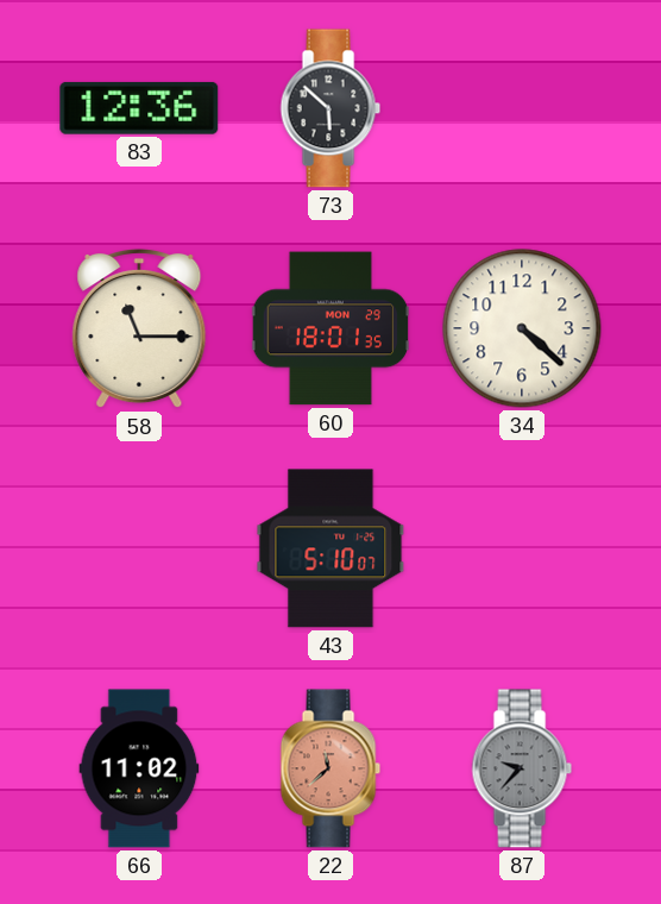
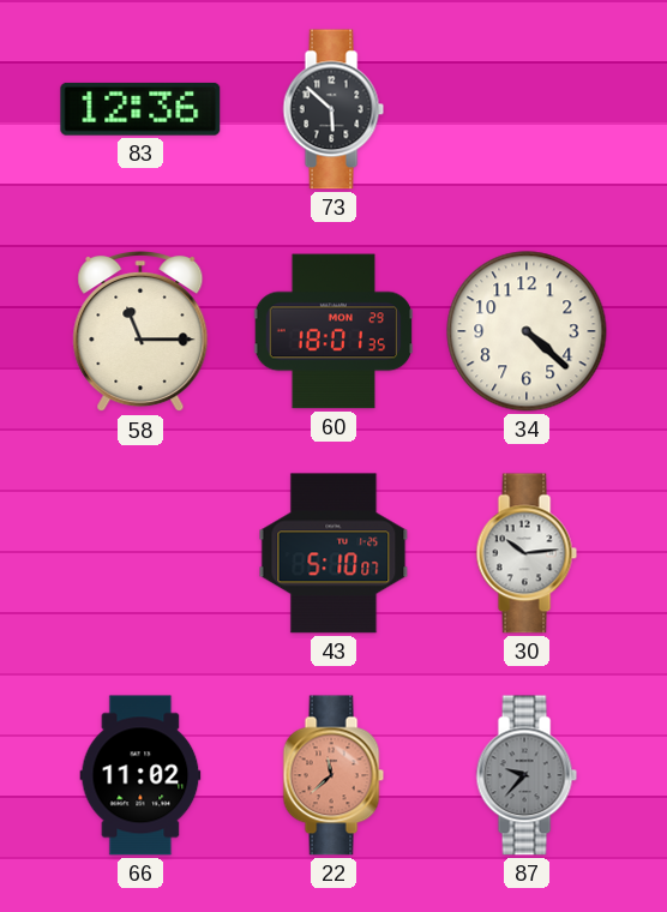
30: none -> 10:14 (527, 553)
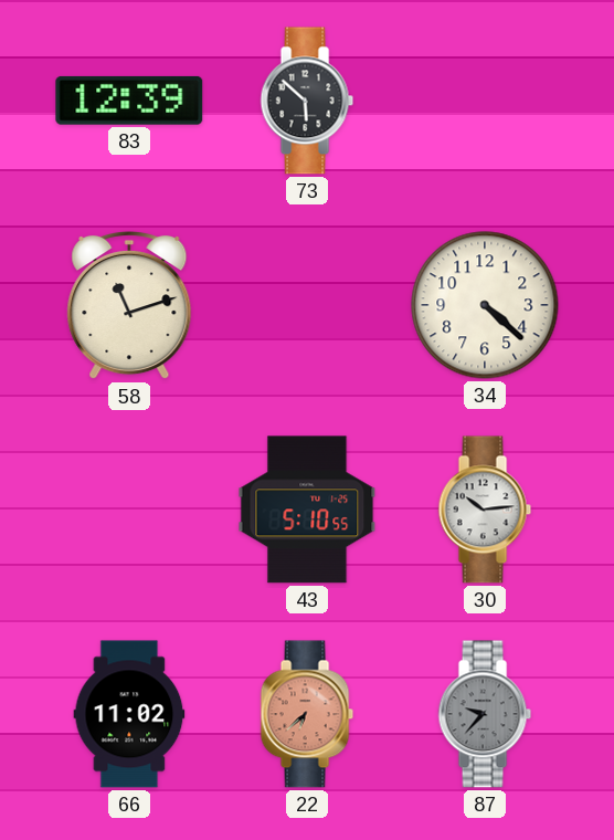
83: 12:36 -> 12:39 (129, 101)
58: 11:15 -> 11:12 (129, 305)
60: 18:01 -> none (333, 331)
43: 5:10:07 -> 5:10:55 (307, 510)
22: 11:38 -> 6:38 (307, 714)
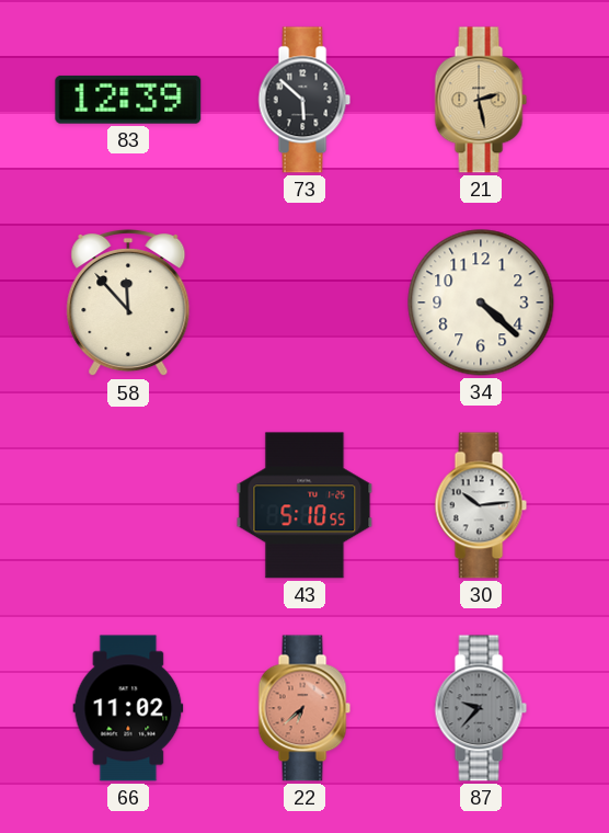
21: none -> 2:28 (481, 100)
58: 11:12 -> 11:53 (128, 303)
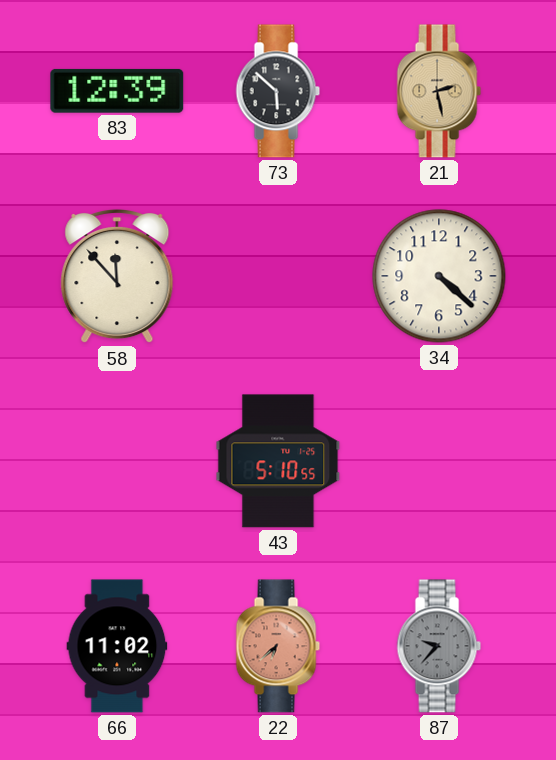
30: 10:14 -> none (481, 505)
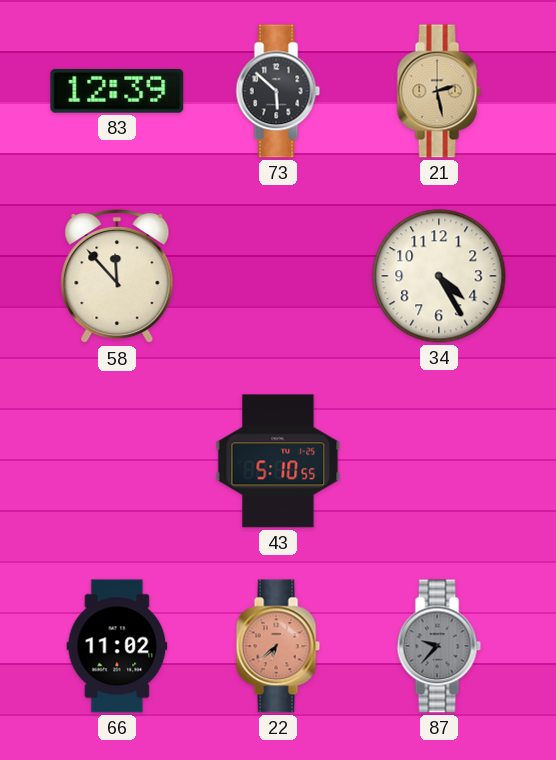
34: 4:22 -> 4:25 (439, 276)
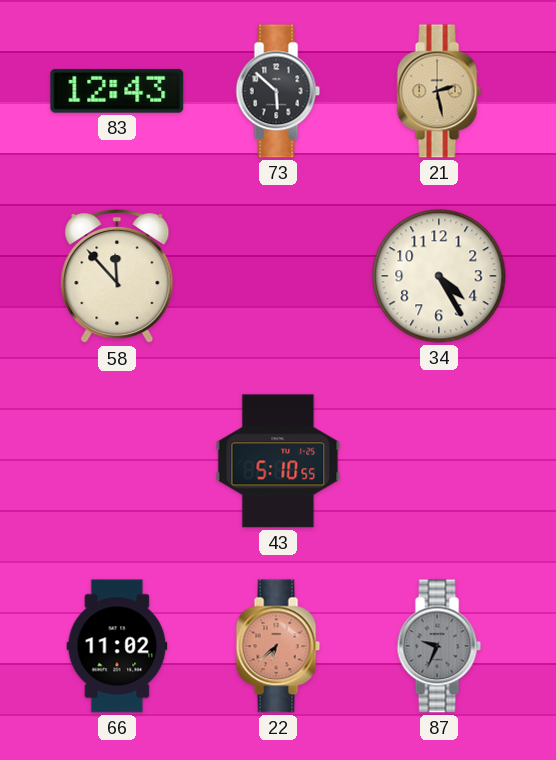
83: 12:39 -> 12:43 (117, 91)
87: 9:37 -> 9:34 (439, 646)
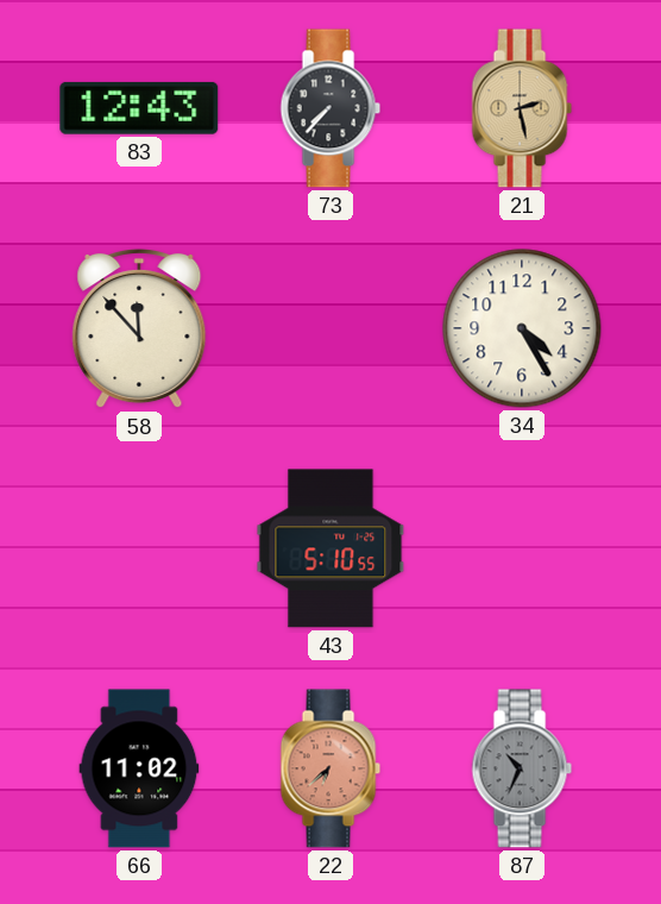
73: 5:52 -> 7:37 (330, 108)
87: 9:34 -> 10:34 (522, 768)
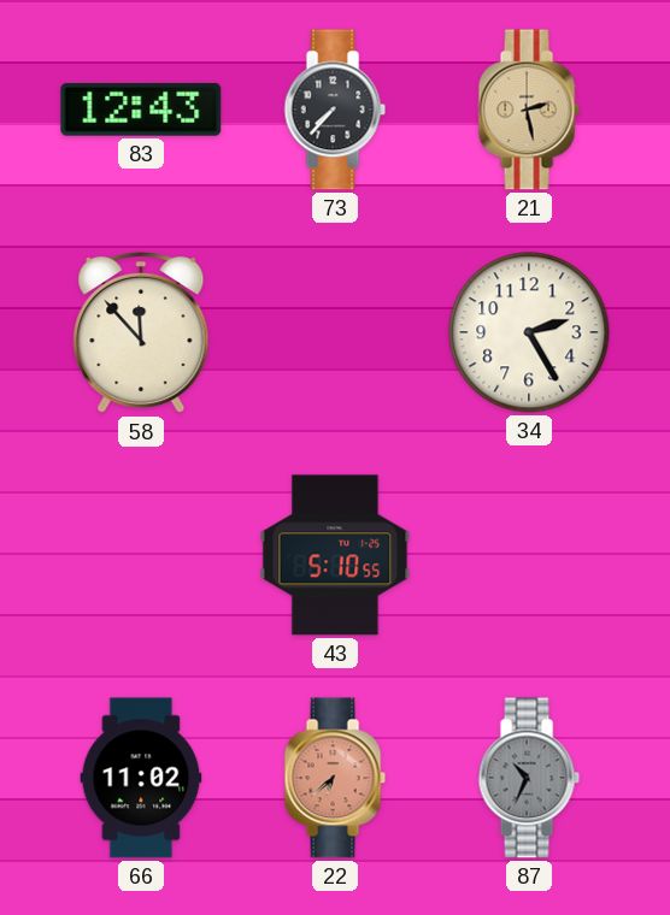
34: 4:25 -> 2:25 (529, 332)
